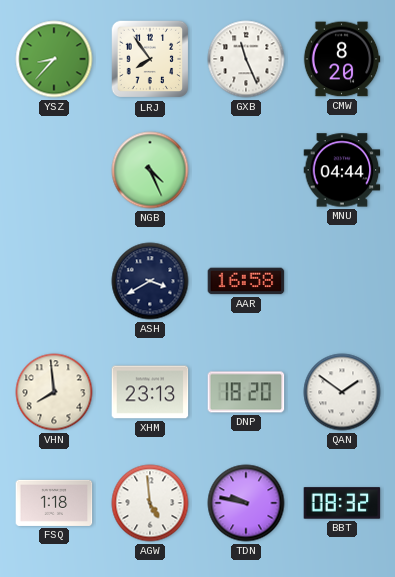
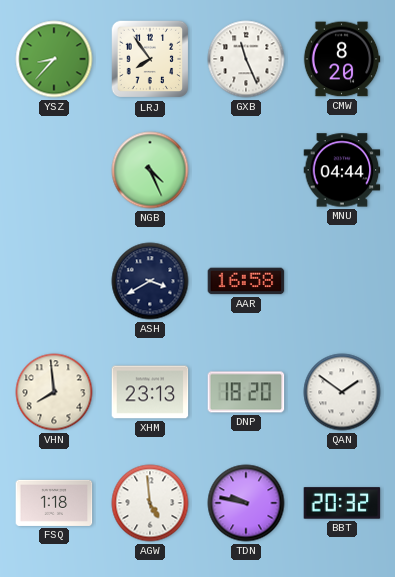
BBT: 08:32 -> 20:32 (342, 503)
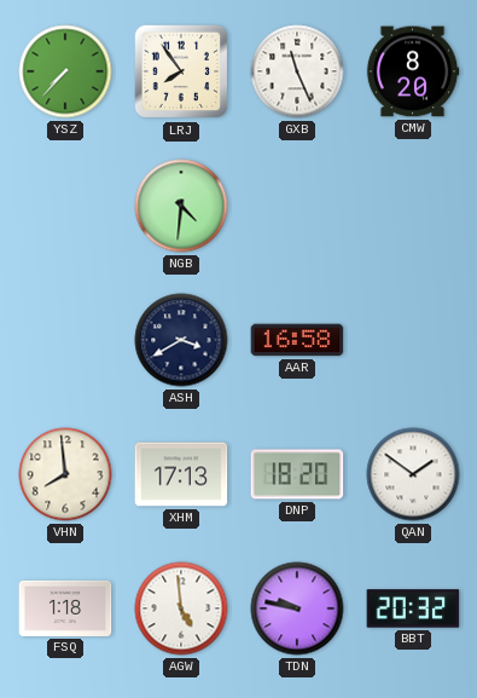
YSZ: 8:37 -> 7:37 (65, 71)
NGB: 4:26 -> 4:31 (181, 206)
MNU: 04:44 -> none (342, 170)
XHM: 23:13 -> 17:13 (181, 474)
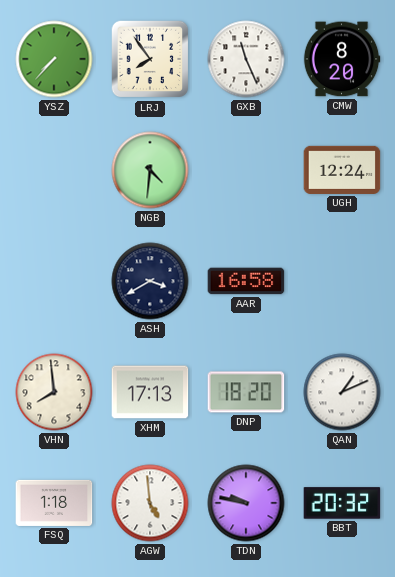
UGH: none -> 12:24 (342, 170)
QAN: 1:51 -> 1:11 (342, 392)
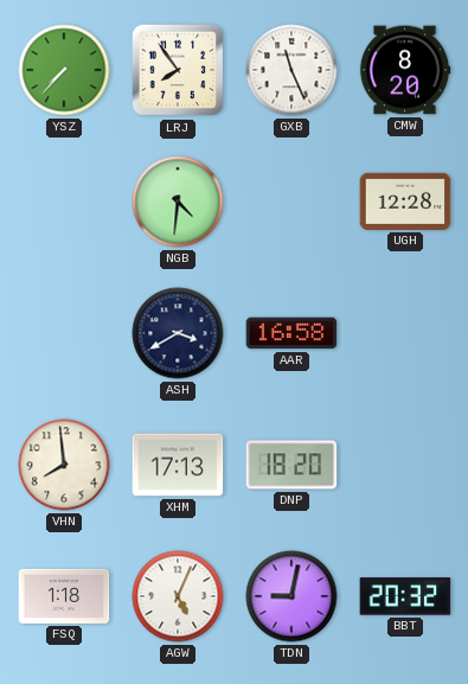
UGH: 12:24 -> 12:28 (405, 202)
QAN: 1:11 -> none (342, 392)
AGW: 4:59 -> 5:04 (178, 596)
TDN: 9:47 -> 9:02 (291, 596)
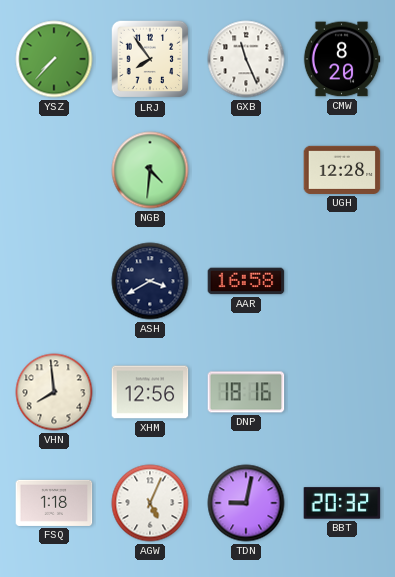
XHM: 17:13 -> 12:56 (150, 392)
DNP: 18:20 -> 18:16 (246, 392)
